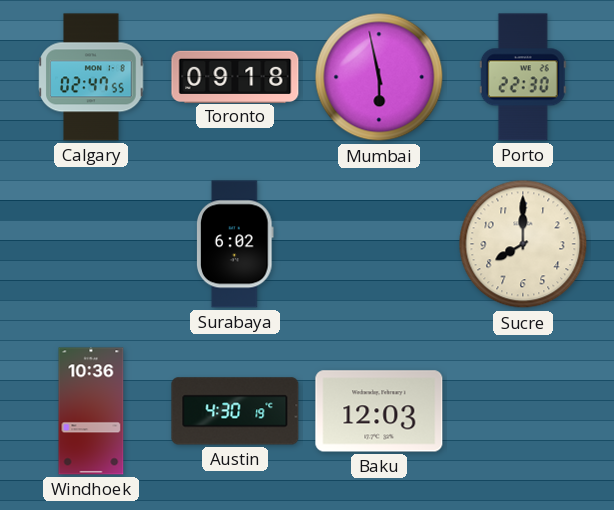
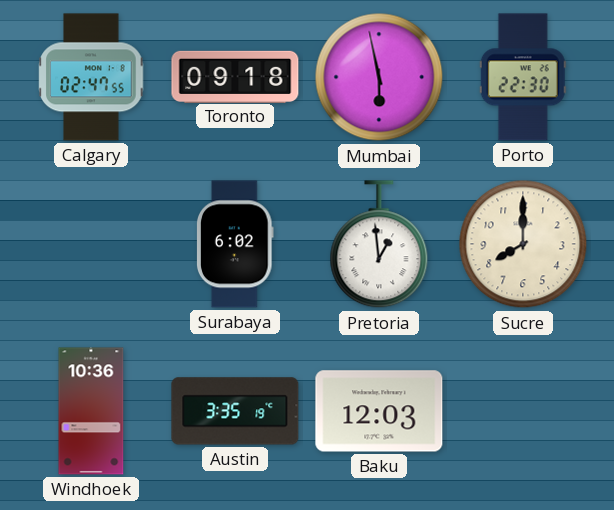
Pretoria: none -> 12:59 (379, 245)
Austin: 4:30 -> 3:35 (235, 411)
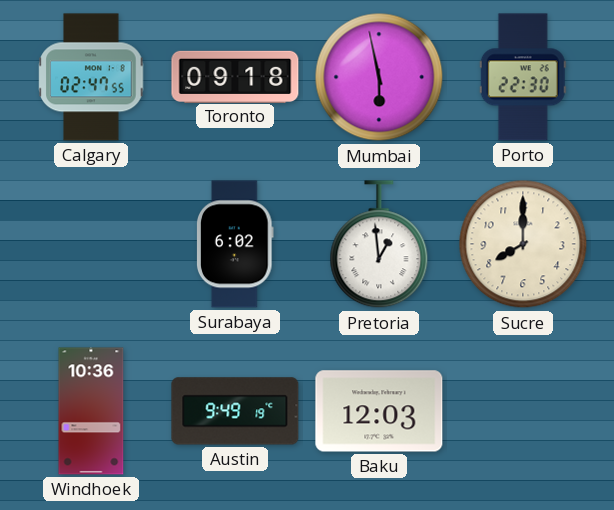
Austin: 3:35 -> 9:49 (235, 411)
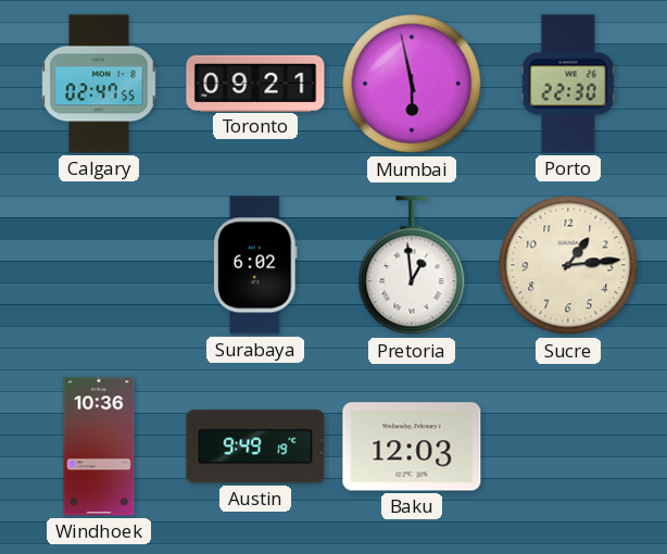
Toronto: 09:18 -> 09:21 (255, 83)
Sucre: 8:00 -> 1:14 (568, 265)
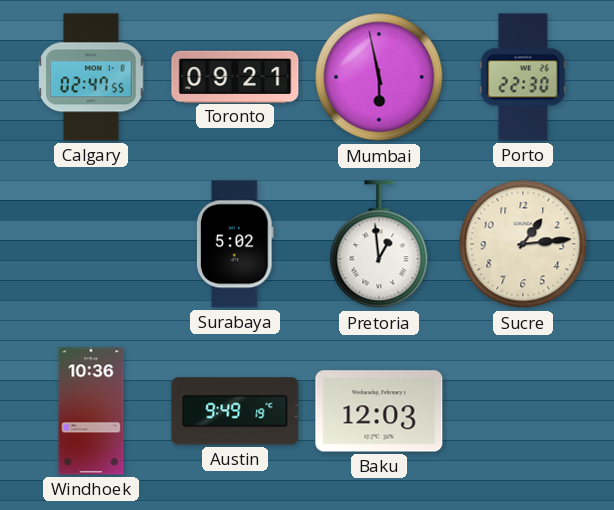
Surabaya: 6:02 -> 5:02 (236, 244)
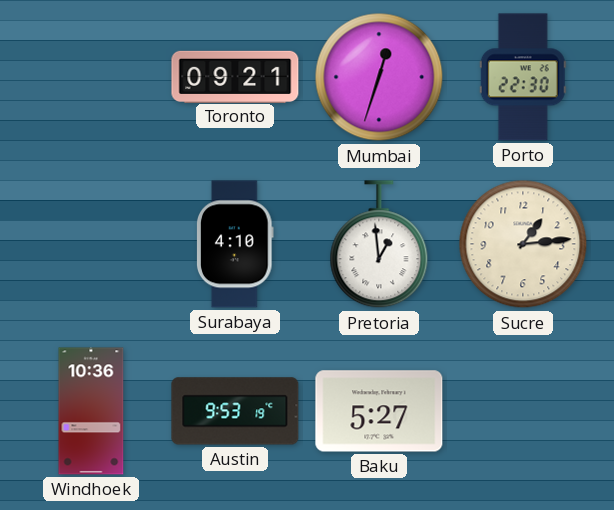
Calgary: 02:47 -> none (91, 77)
Mumbai: 5:58 -> 12:33 (379, 77)
Surabaya: 5:02 -> 4:10 (236, 244)
Austin: 9:49 -> 9:53 (235, 411)
Baku: 12:03 -> 5:27 (379, 411)
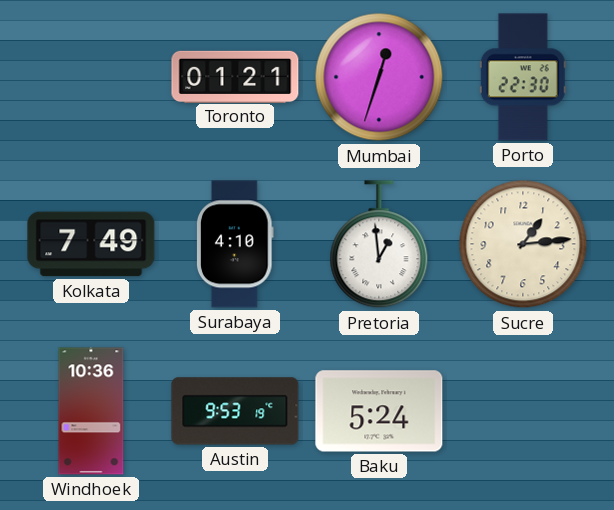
Toronto: 09:21 -> 01:21 (235, 76)
Kolkata: none -> 7:49 (91, 244)
Baku: 5:27 -> 5:24 (379, 411)
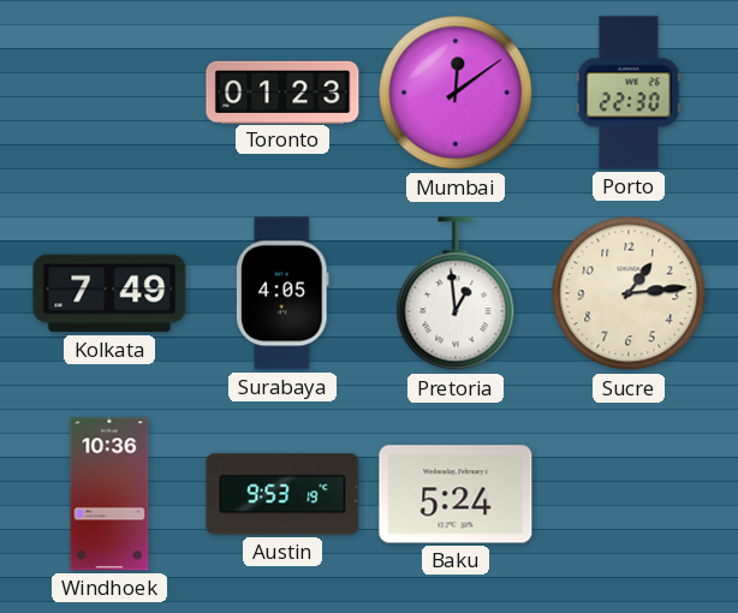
Toronto: 01:21 -> 01:23 (282, 91)
Mumbai: 12:33 -> 12:09 (456, 93)
Surabaya: 4:10 -> 4:05 (284, 293)
